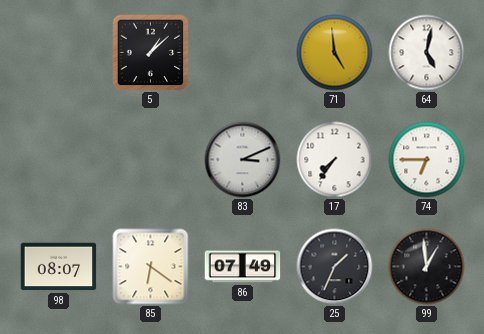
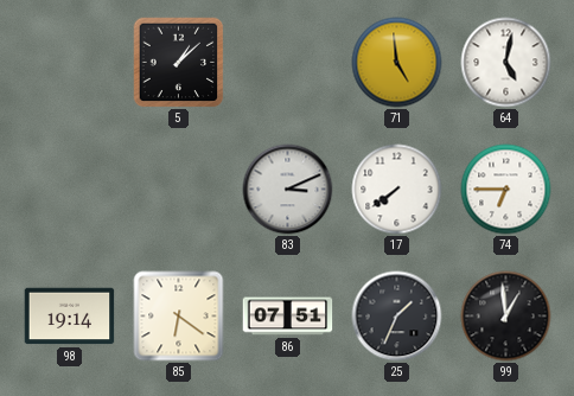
17: 7:36 -> 7:39 (397, 190)
98: 08:07 -> 19:14 (70, 317)
86: 07:49 -> 07:51 (288, 317)
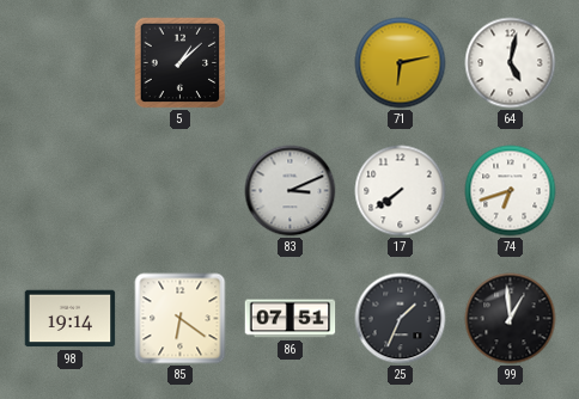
71: 4:59 -> 6:13 (401, 63)
74: 6:45 -> 6:42 (511, 191)
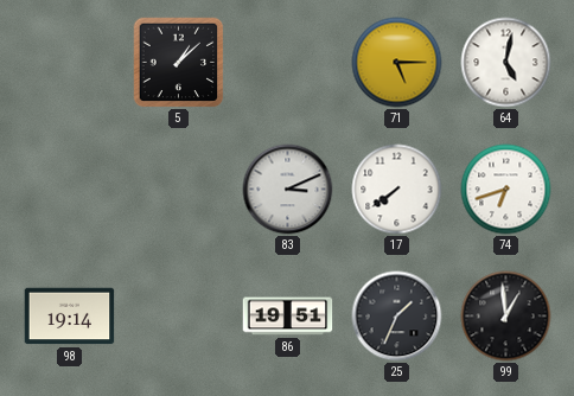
71: 6:13 -> 5:15 (397, 63)
85: 6:21 -> none (181, 319)
86: 07:51 -> 19:51 (288, 317)
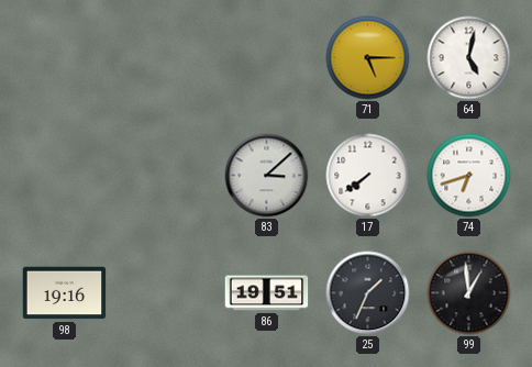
5: 1:08 -> none (178, 62)
83: 3:11 -> 3:08 (267, 176)
98: 19:14 -> 19:16 (65, 293)
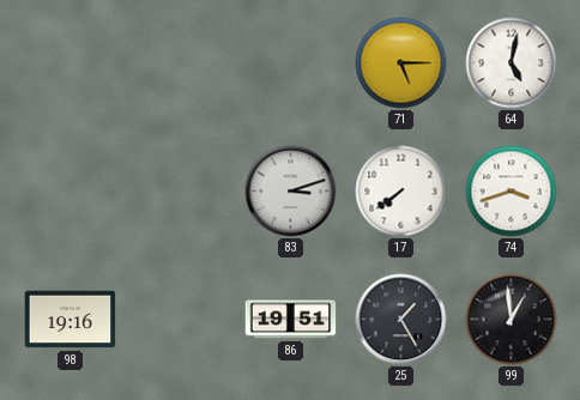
83: 3:08 -> 3:12 (291, 192)
74: 6:42 -> 3:42 (512, 192)
25: 1:34 -> 1:25 (401, 320)
